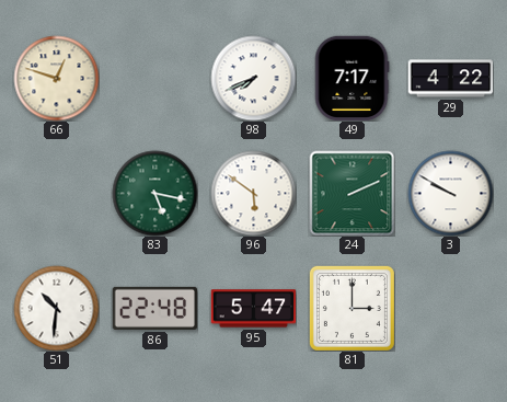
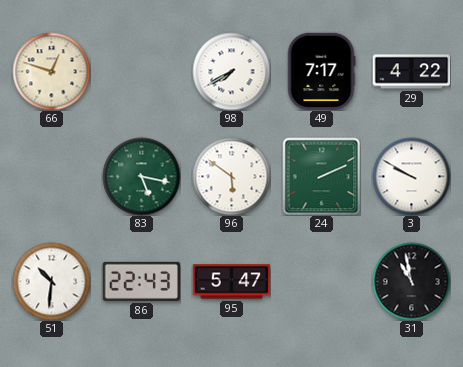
98: 7:41 -> 7:40 (231, 71)
86: 22:48 -> 22:43 (141, 281)
81: 3:00 -> none (352, 308)
31: none -> 10:58 (411, 281)
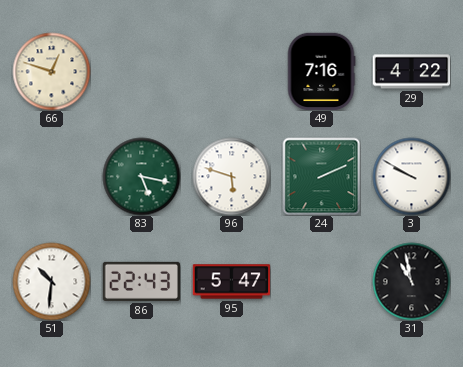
98: 7:40 -> none (231, 71)
49: 7:17 -> 7:16 (321, 71)
96: 5:51 -> 5:48 (231, 176)
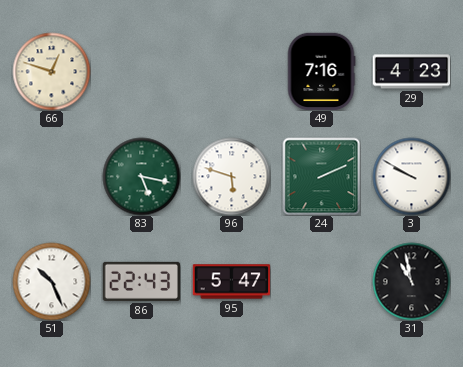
29: 4:22 -> 4:23 (411, 72)
51: 10:31 -> 10:26 (51, 281)
